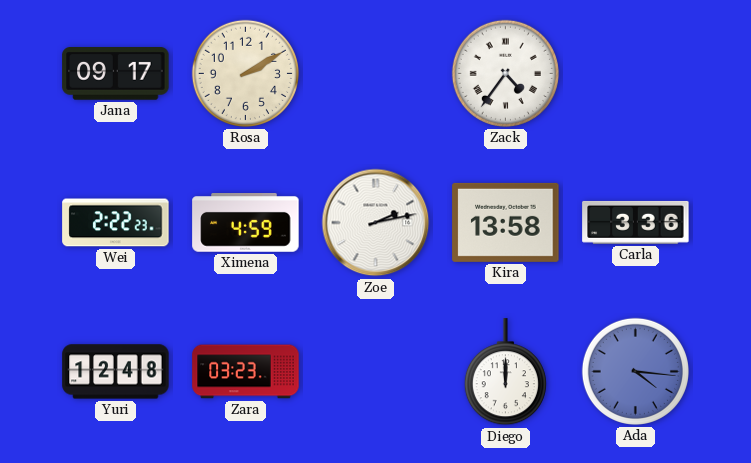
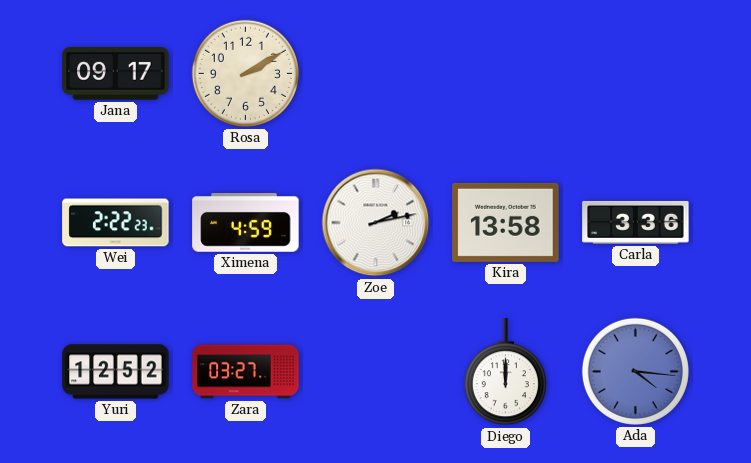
Zack: 4:36 -> none (505, 73)
Yuri: 12:48 -> 12:52 (116, 372)
Zara: 03:23 -> 03:27 (246, 372)
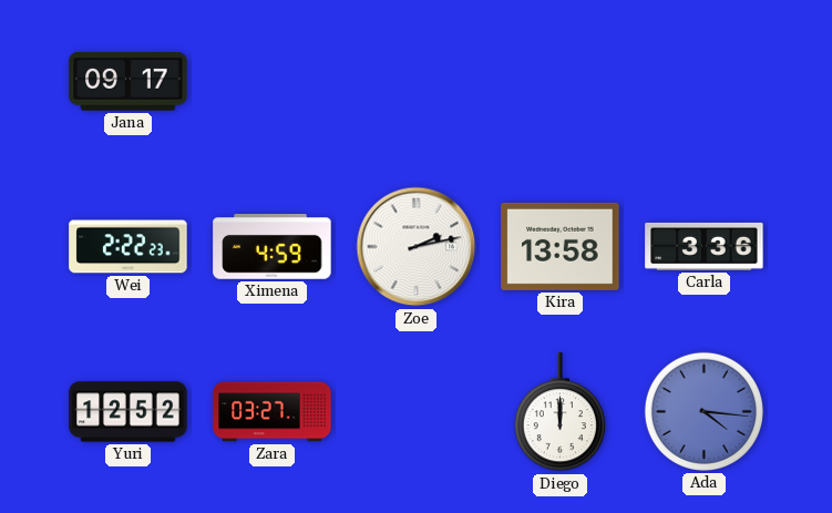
Rosa: 2:10 -> none (245, 73)
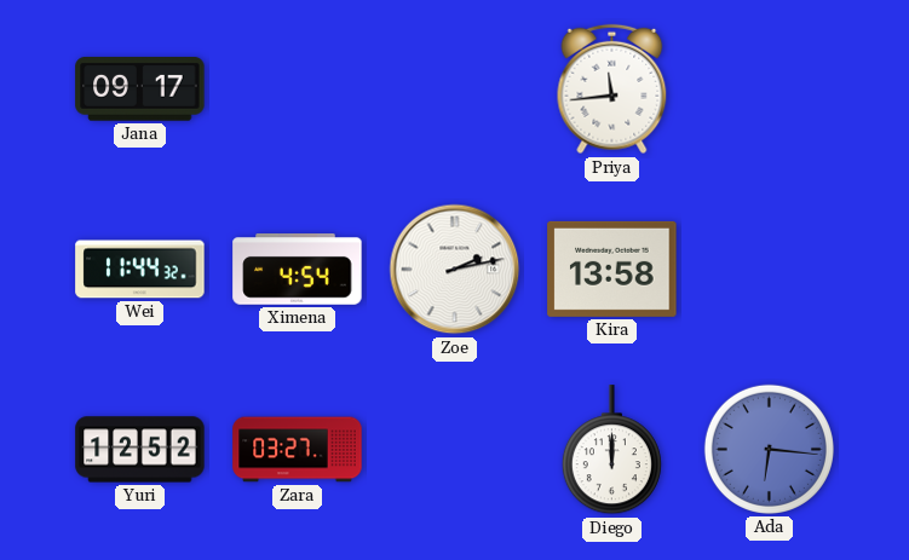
Priya: none -> 11:44 (612, 90)
Wei: 2:22 -> 11:44 (140, 270)
Ximena: 4:59 -> 4:54 (298, 270)
Carla: 3:36 -> none (705, 246)
Ada: 4:16 -> 6:16 (769, 449)
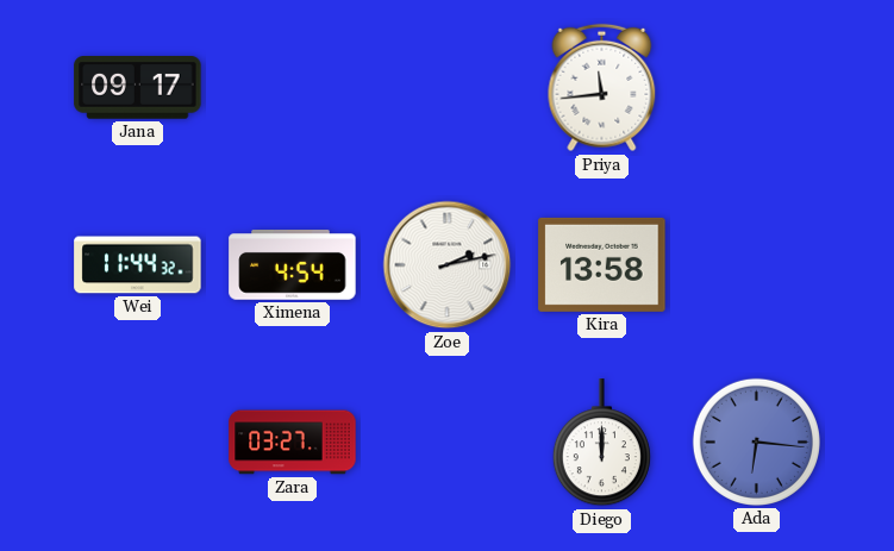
Yuri: 12:52 -> none (140, 450)
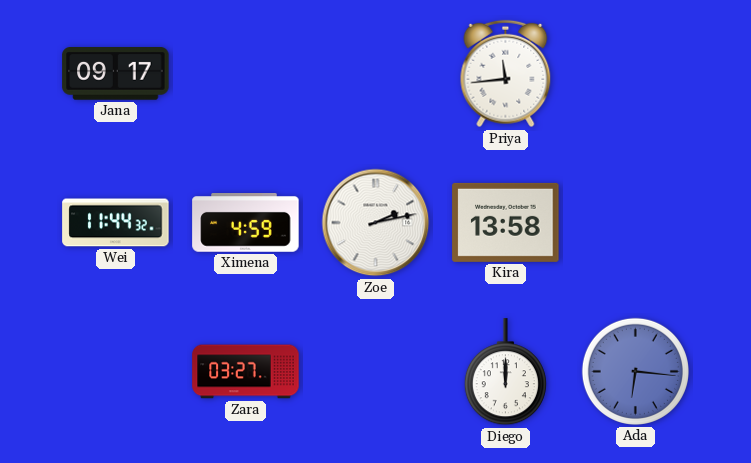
Ximena: 4:54 -> 4:59 (246, 223)
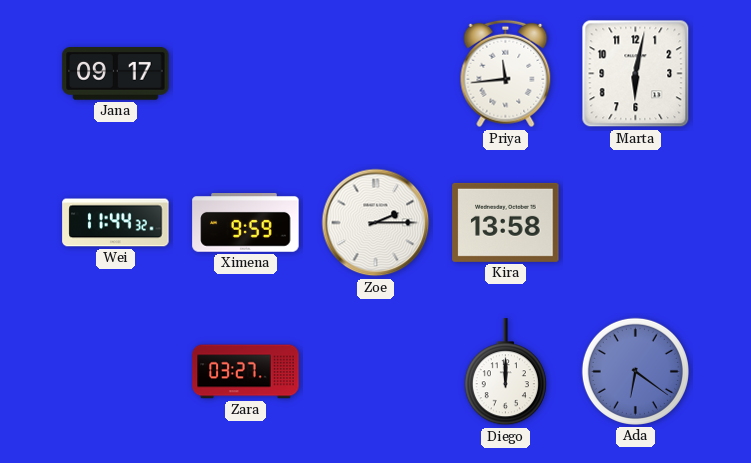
Marta: none -> 6:02 (636, 74)
Ximena: 4:59 -> 9:59 (246, 223)
Zoe: 2:13 -> 2:15 (376, 223)
Ada: 6:16 -> 6:21 (635, 371)
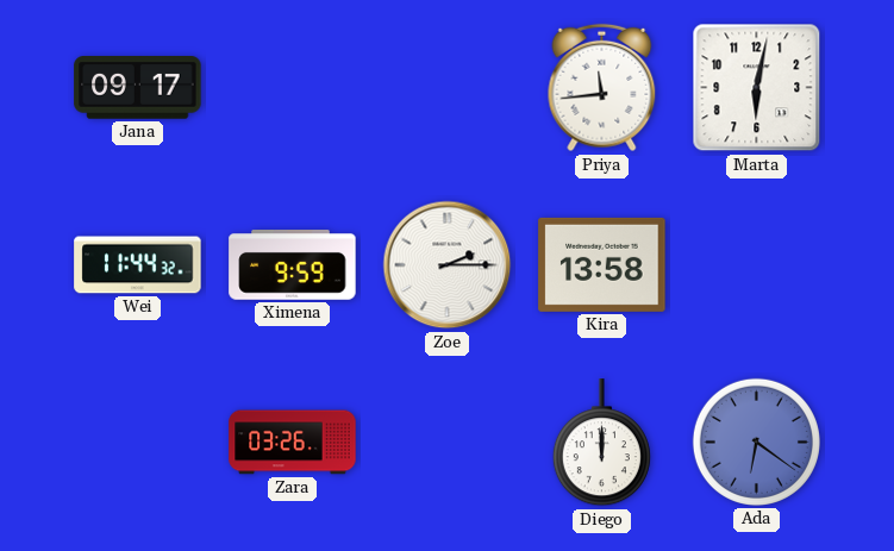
Zara: 03:27 -> 03:26 (293, 443)
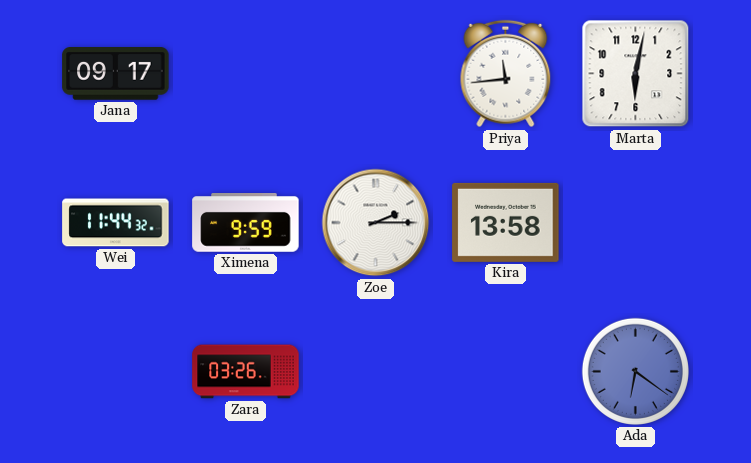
Diego: 12:00 -> none (601, 443)
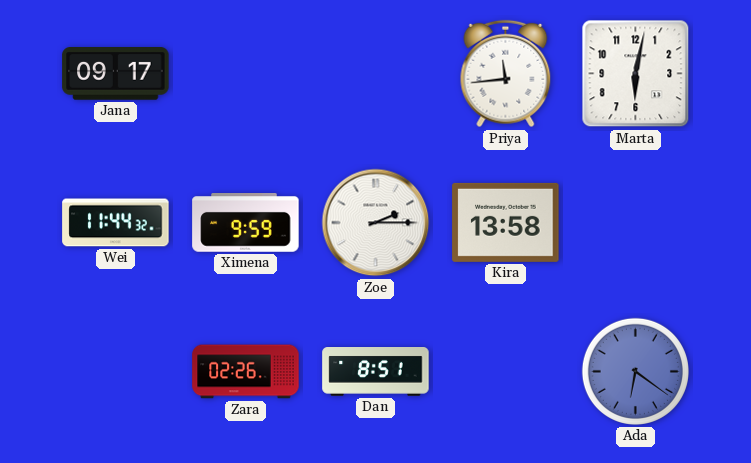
Zara: 03:26 -> 02:26 (246, 372)
Dan: none -> 8:51 (376, 372)
